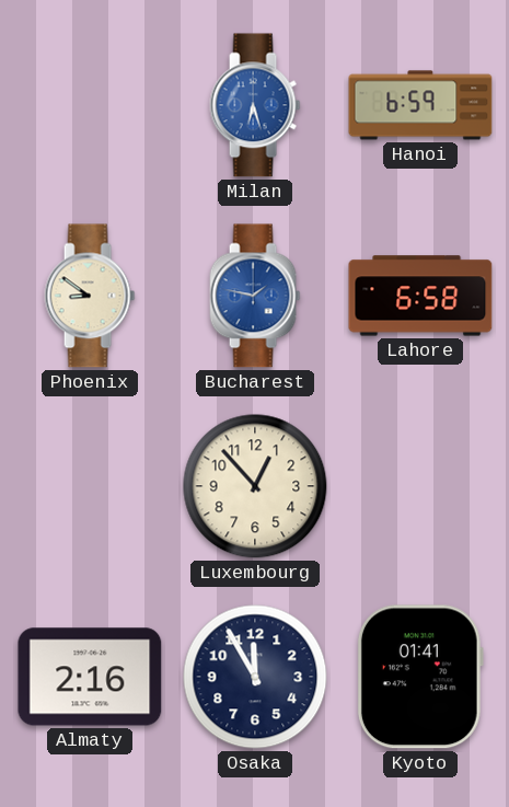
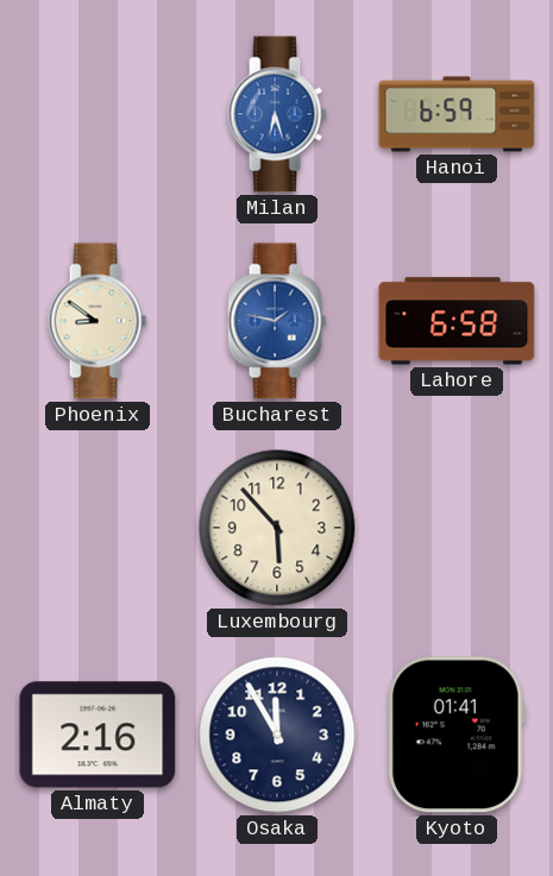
Luxembourg: 12:53 -> 5:53 (277, 528)
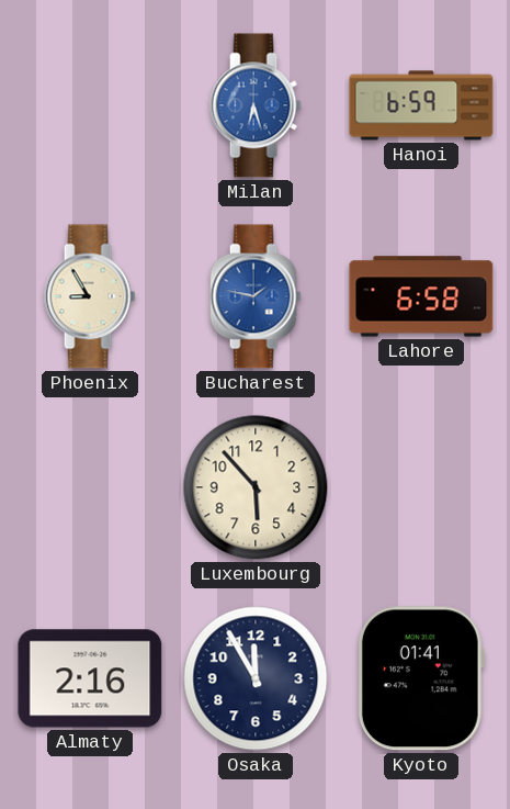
Phoenix: 8:51 -> 8:55 (90, 296)
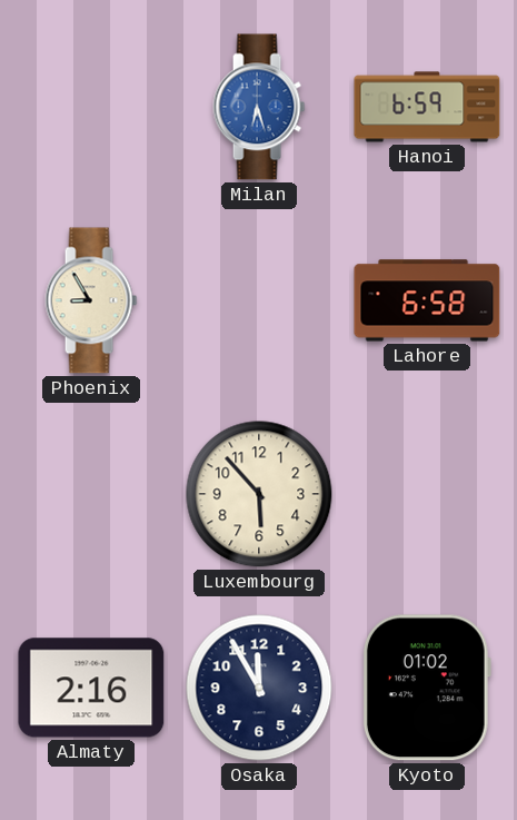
Bucharest: 1:47 -> none (256, 296)
Kyoto: 01:41 -> 01:02 (427, 688)
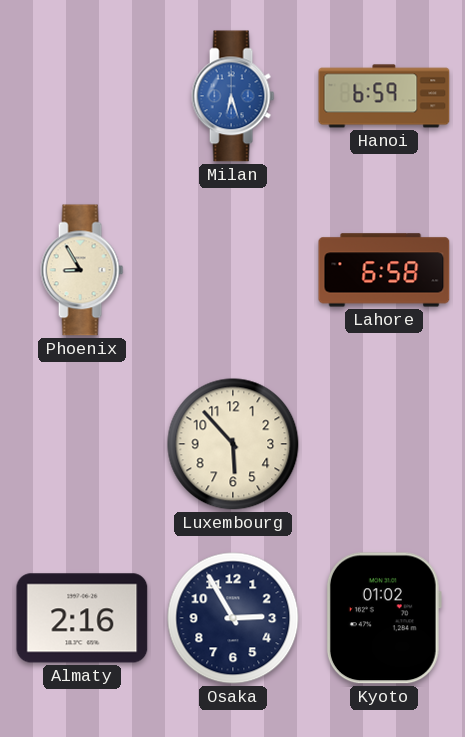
Osaka: 11:55 -> 2:55 (233, 618)
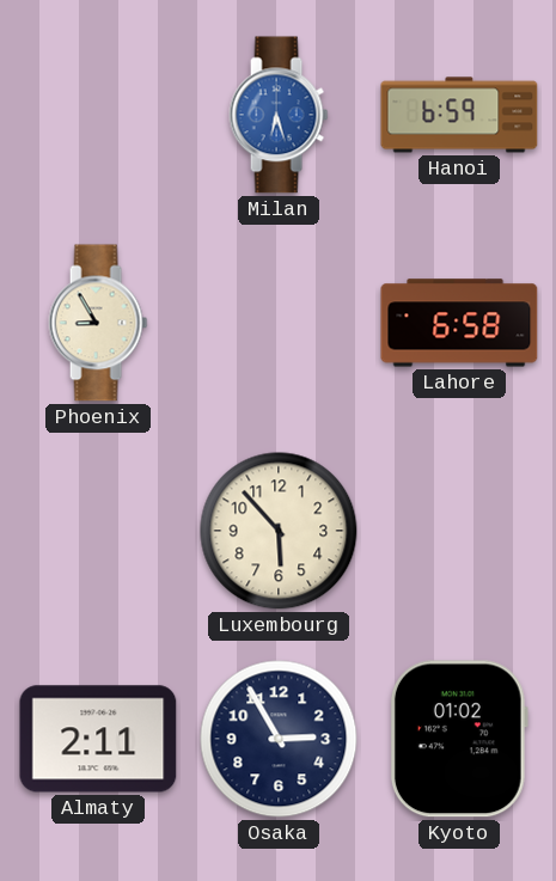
Almaty: 2:16 -> 2:11 (98, 739)
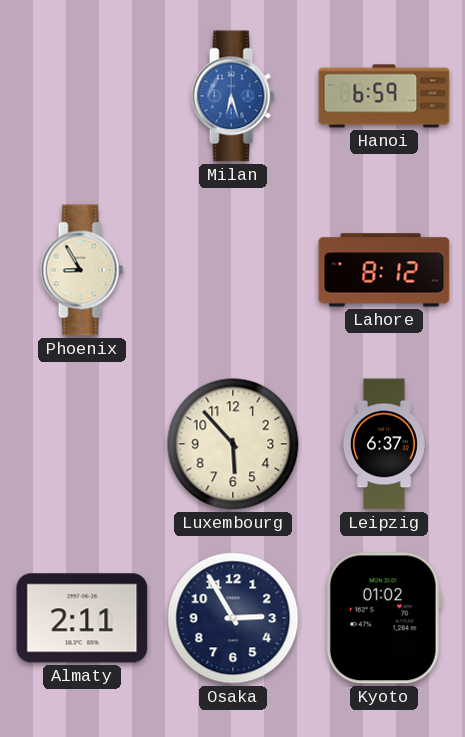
Lahore: 6:58 -> 8:12 (384, 270)
Leipzig: none -> 6:37 (384, 444)
